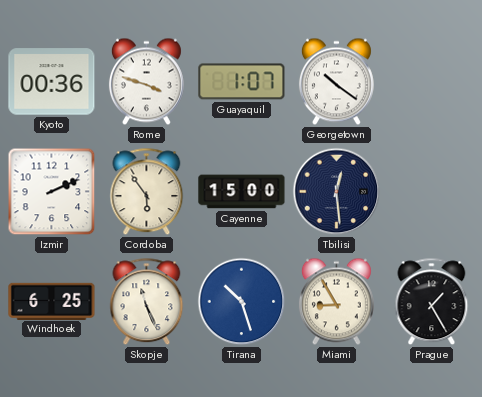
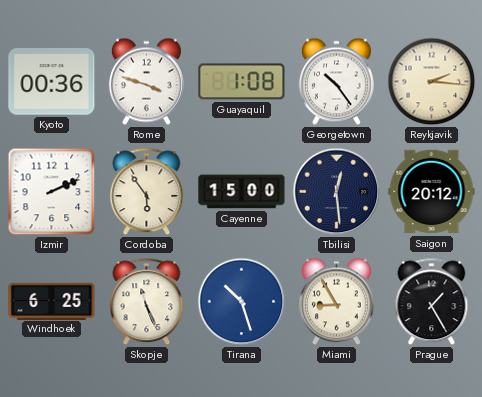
Guayaquil: 1:07 -> 1:08 (242, 82)
Georgetown: 10:21 -> 10:24 (336, 82)
Reykjavik: none -> 2:16 (432, 82)
Saigon: none -> 20:12 (432, 192)
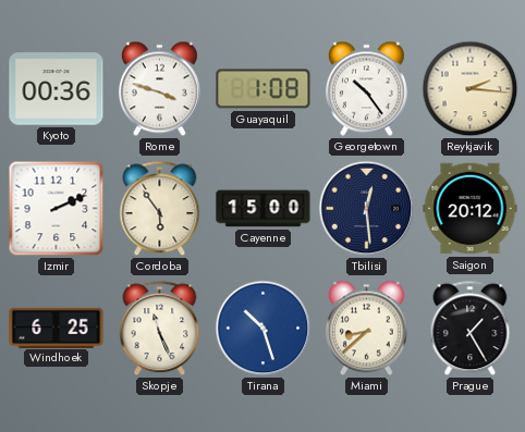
Miami: 8:55 -> 8:38 (366, 329)
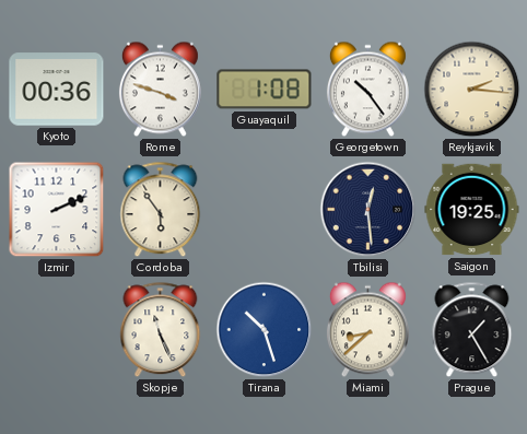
Cayenne: 15:00 -> none (264, 209)
Saigon: 20:12 -> 19:25 (472, 210)
Windhoek: 6:25 -> none (57, 328)
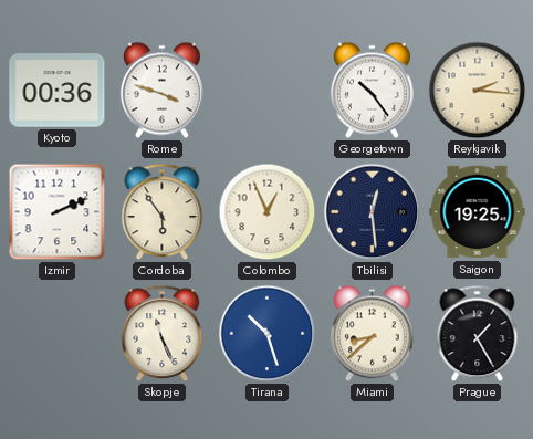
Guayaquil: 1:08 -> none (265, 90)
Colombo: none -> 12:56 (268, 212)
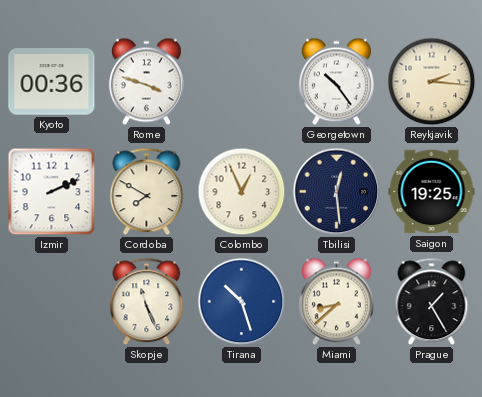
Cordoba: 5:54 -> 7:50 (147, 192)
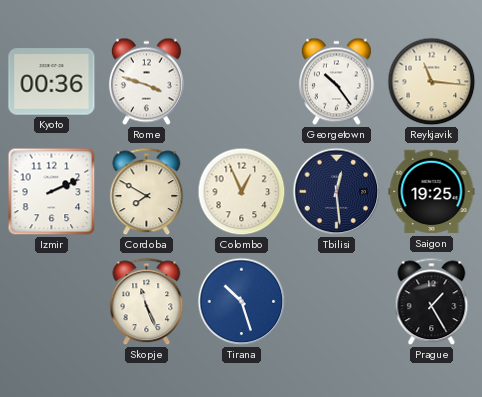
Reykjavik: 2:16 -> 11:16 (432, 82)
Miami: 8:38 -> none (336, 302)
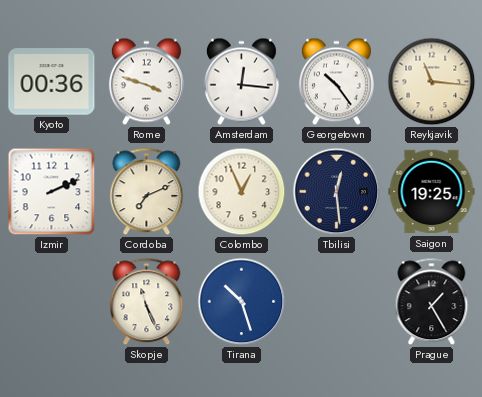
Amsterdam: none -> 12:16 (241, 82)
Cordoba: 7:50 -> 7:11 (147, 192)
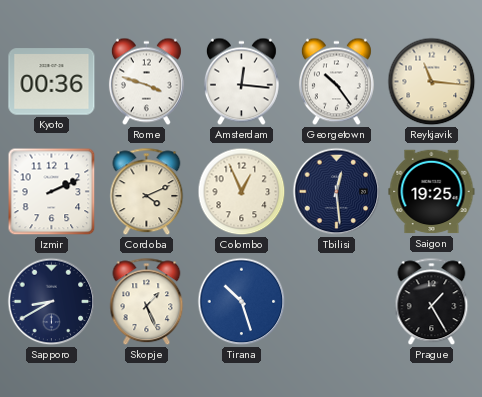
Cordoba: 7:11 -> 4:11 (147, 192)
Sapporo: none -> 8:40 (52, 302)
Skopje: 11:26 -> 1:26 (147, 302)
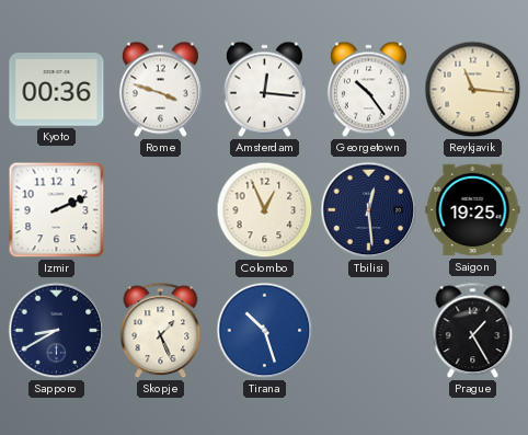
Cordoba: 4:11 -> none (147, 192)
